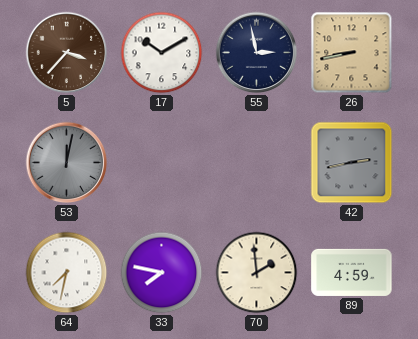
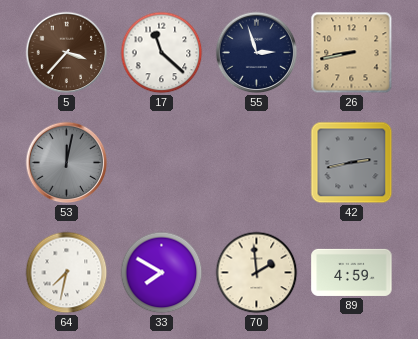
17: 10:10 -> 11:22 (162, 53)
55: 2:58 -> 2:57 (257, 53)
33: 7:47 -> 7:50 (162, 273)
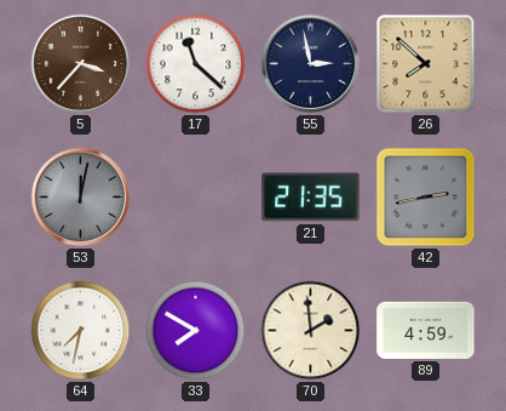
55: 2:57 -> 2:58 (311, 64)
26: 8:43 -> 7:52 (426, 64)
21: none -> 21:35 (311, 198)
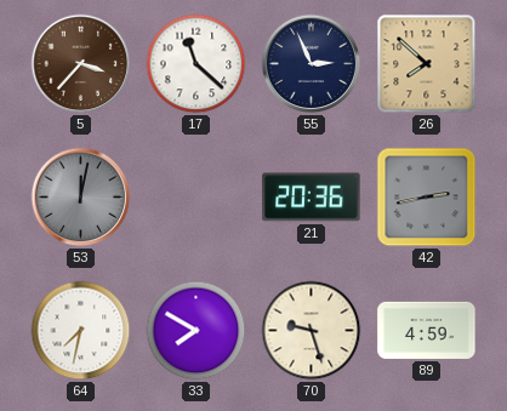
55: 2:58 -> 2:56 (312, 64)
21: 21:35 -> 20:36 (312, 198)
70: 1:59 -> 9:27 (312, 331)
